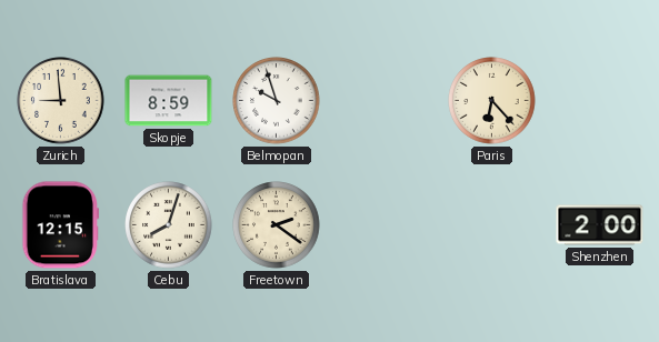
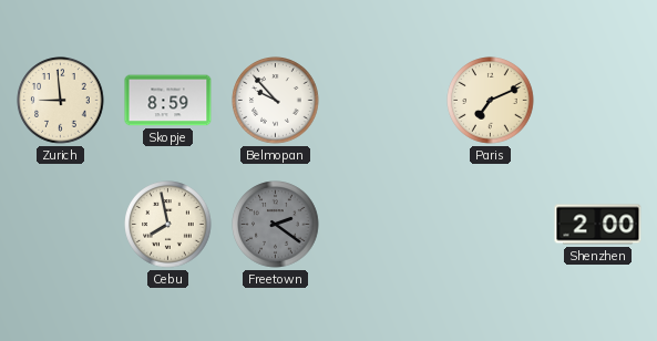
Belmopan: 9:57 -> 9:53 (276, 101)
Paris: 6:23 -> 7:11 (491, 101)
Bratislava: 12:15 -> none (61, 225)
Cebu: 8:03 -> 7:58 (168, 225)
Freetown dial: cream -> grey (276, 225)
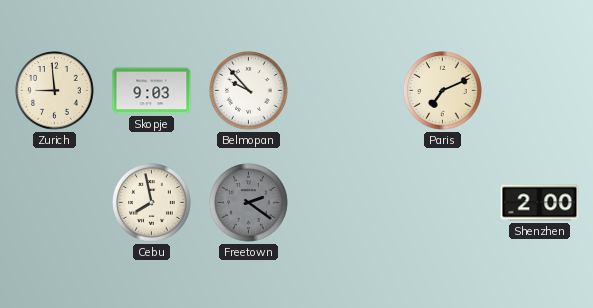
Skopje: 8:59 -> 9:03 (152, 91)
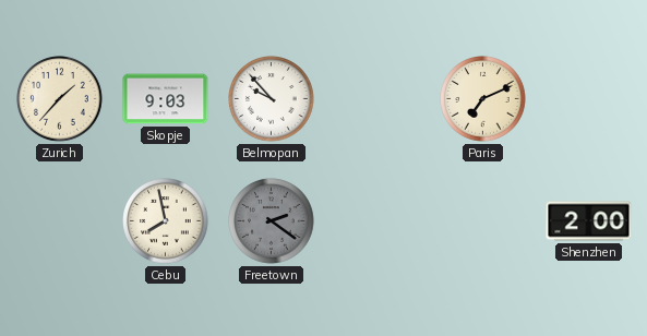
Zurich: 8:59 -> 1:37 (60, 99)
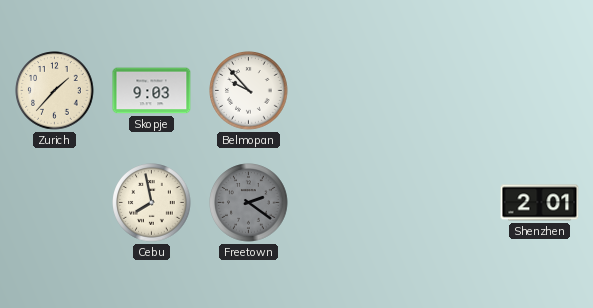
Paris: 7:11 -> none (483, 99)
Shenzhen: 2:00 -> 2:01 (540, 203)
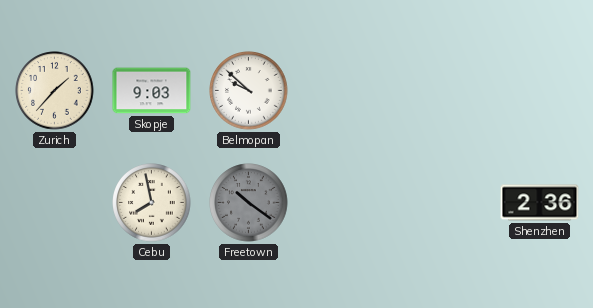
Belmopan: 9:53 -> 9:52 (249, 91)
Freetown: 2:21 -> 10:21 (249, 203)
Shenzhen: 2:01 -> 2:36 (540, 203)
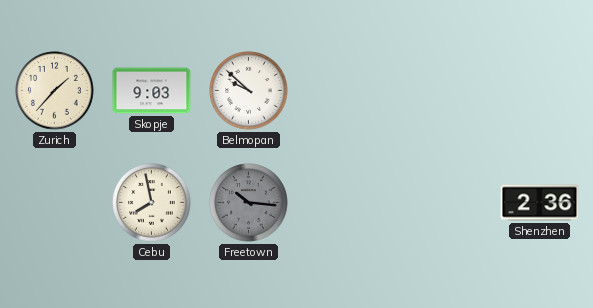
Freetown: 10:21 -> 10:16 (249, 203)
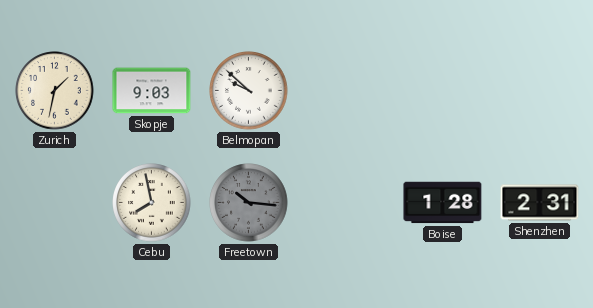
Zurich: 1:37 -> 1:32 (55, 91)
Boise: none -> 1:28 (443, 203)
Shenzhen: 2:36 -> 2:31 (540, 203)
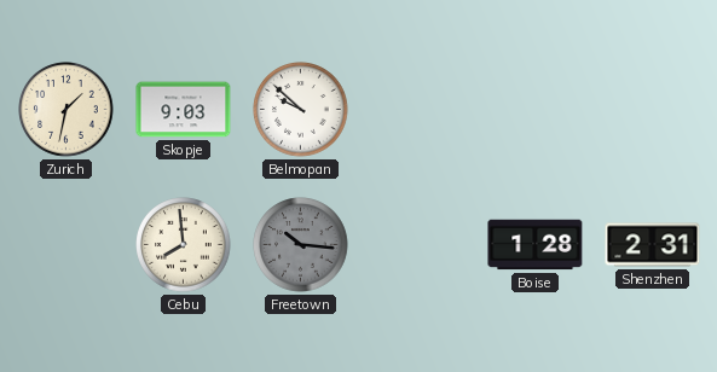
Cebu: 7:58 -> 7:59 (184, 245)
